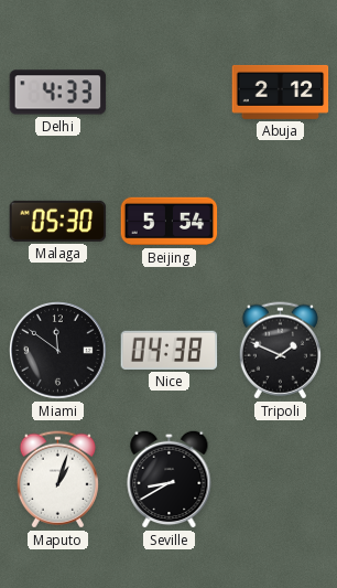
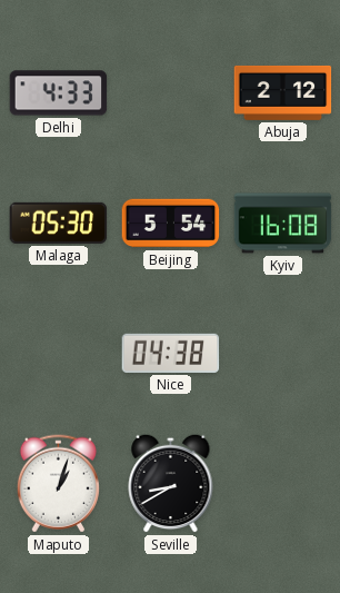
Kyiv: none -> 16:08 (283, 224)
Miami: 11:51 -> none (58, 351)
Tripoli: 1:49 -> none (280, 351)
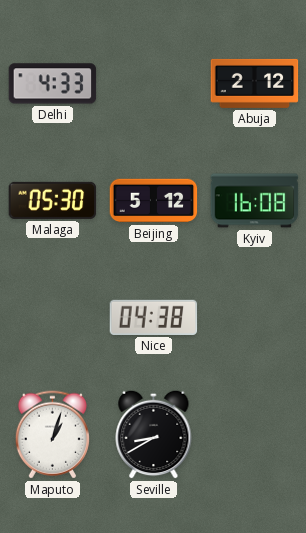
Beijing: 5:54 -> 5:12 (154, 201)
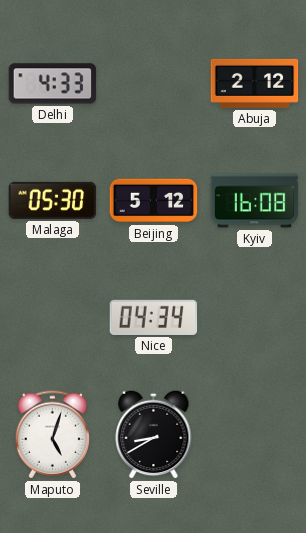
Nice: 04:38 -> 04:34 (154, 317)
Maputo: 1:03 -> 5:03 (52, 435)
